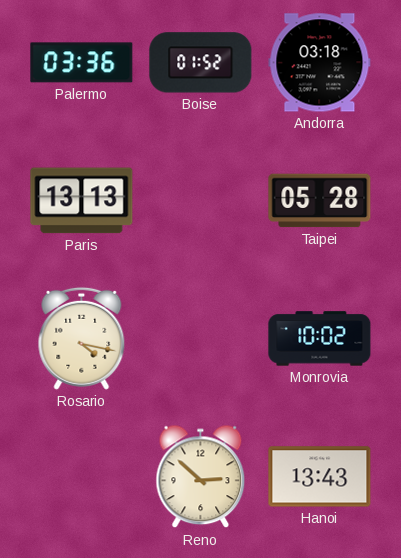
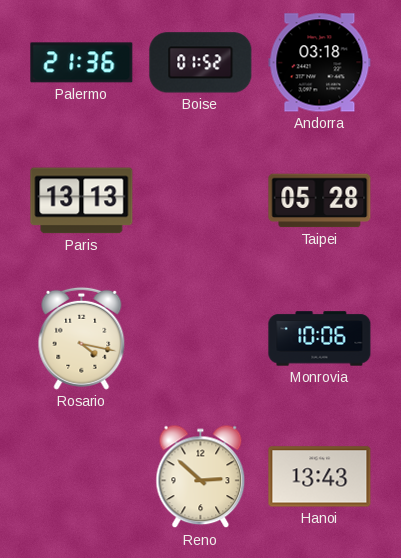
Palermo: 03:36 -> 21:36 (82, 63)
Monrovia: 10:02 -> 10:06 (320, 339)
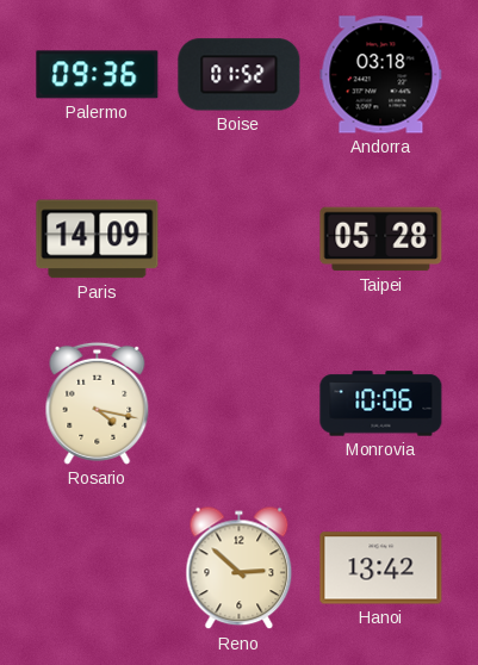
Palermo: 21:36 -> 09:36 (98, 75)
Paris: 13:13 -> 14:09 (98, 240)
Hanoi: 13:43 -> 13:42 (381, 568)
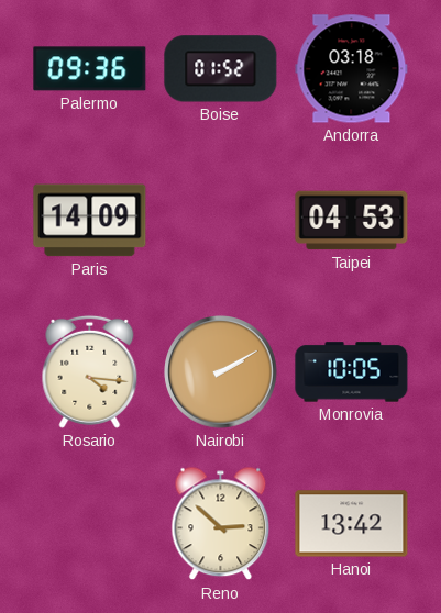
Taipei: 05:28 -> 04:53 (352, 221)
Rosario: 4:17 -> 4:16 (90, 371)
Nairobi: none -> 2:10 (221, 372)
Monrovia: 10:06 -> 10:05 (352, 372)
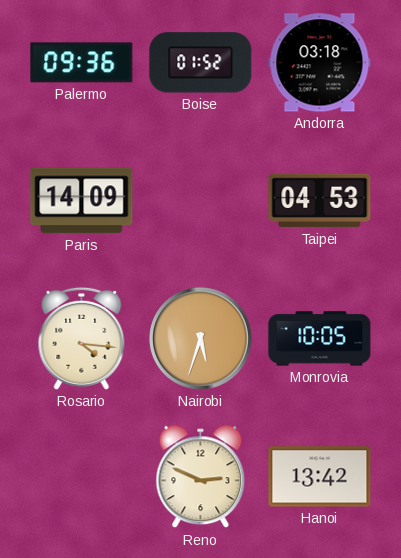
Nairobi: 2:10 -> 5:33 (201, 339)
Reno: 2:52 -> 2:49 (201, 477)
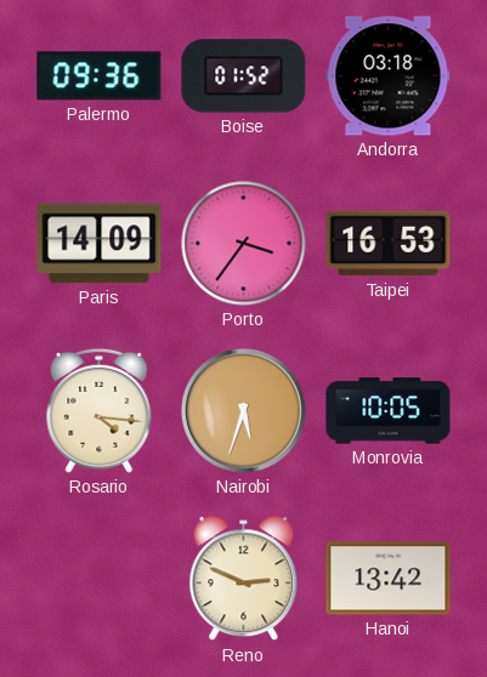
Porto: none -> 3:36 (244, 244)
Taipei: 04:53 -> 16:53 (389, 244)
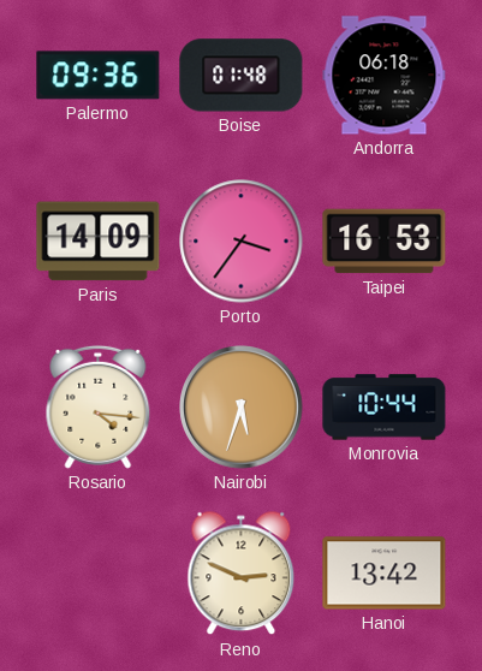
Boise: 01:52 -> 01:48 (242, 76)
Andorra: 03:18 -> 06:18 (385, 76)
Monrovia: 10:05 -> 10:44 (385, 408)
